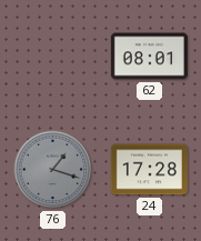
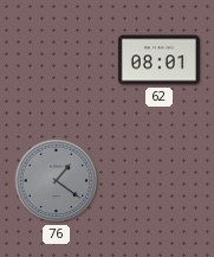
76: 1:18 -> 1:21 (57, 181)
24: 17:28 -> none (149, 170)
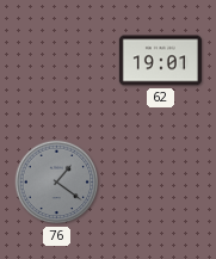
62: 08:01 -> 19:01 (160, 61)
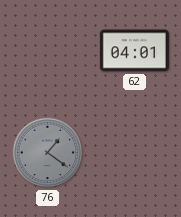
62: 19:01 -> 04:01 (134, 51)
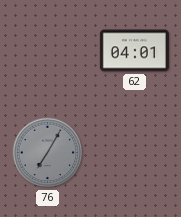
76: 1:21 -> 7:05 (48, 153)
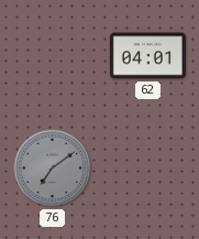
76: 7:05 -> 7:09 (53, 169)
